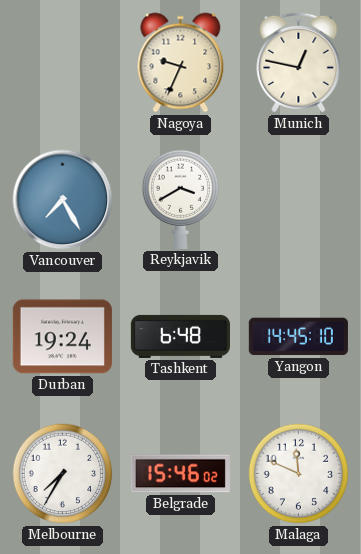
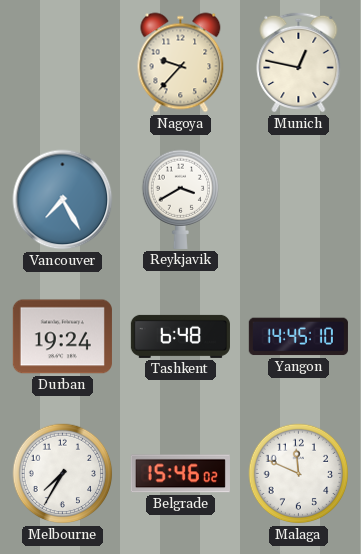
Nagoya: 9:34 -> 9:37 (181, 63)
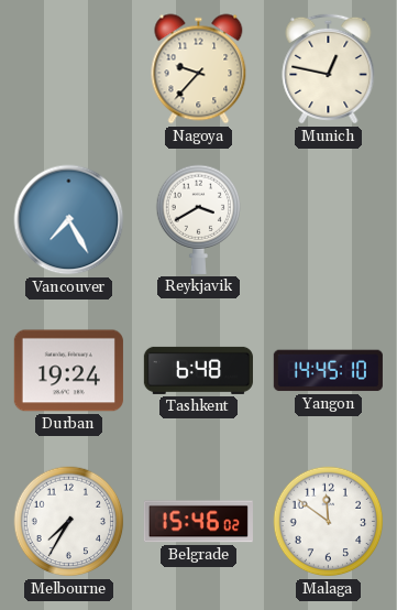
Malaga: 11:49 -> 11:51 (329, 522)
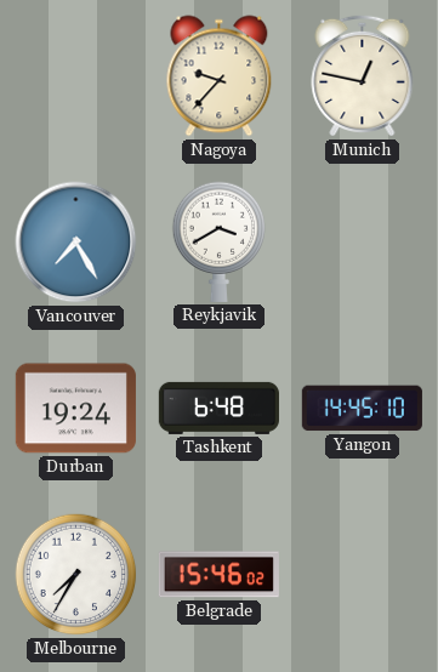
Malaga: 11:51 -> none (329, 522)
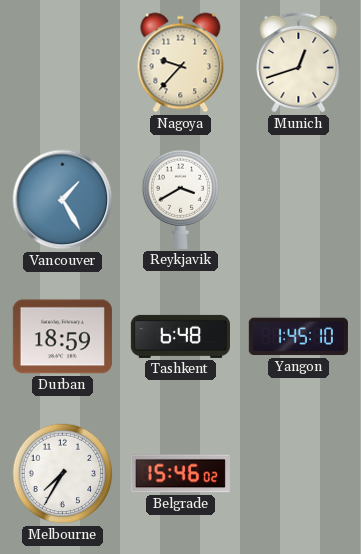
Munich: 12:47 -> 12:42 (299, 62)
Vancouver: 7:25 -> 1:25 (63, 200)
Durban: 19:24 -> 18:59 (62, 337)
Yangon: 14:45 -> 1:45 (298, 337)
